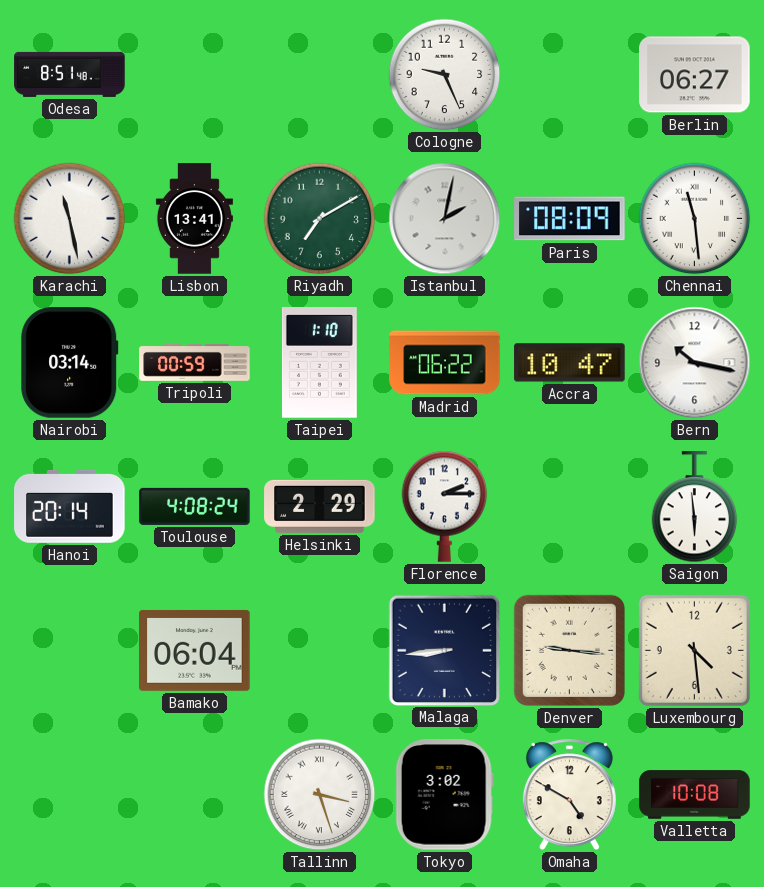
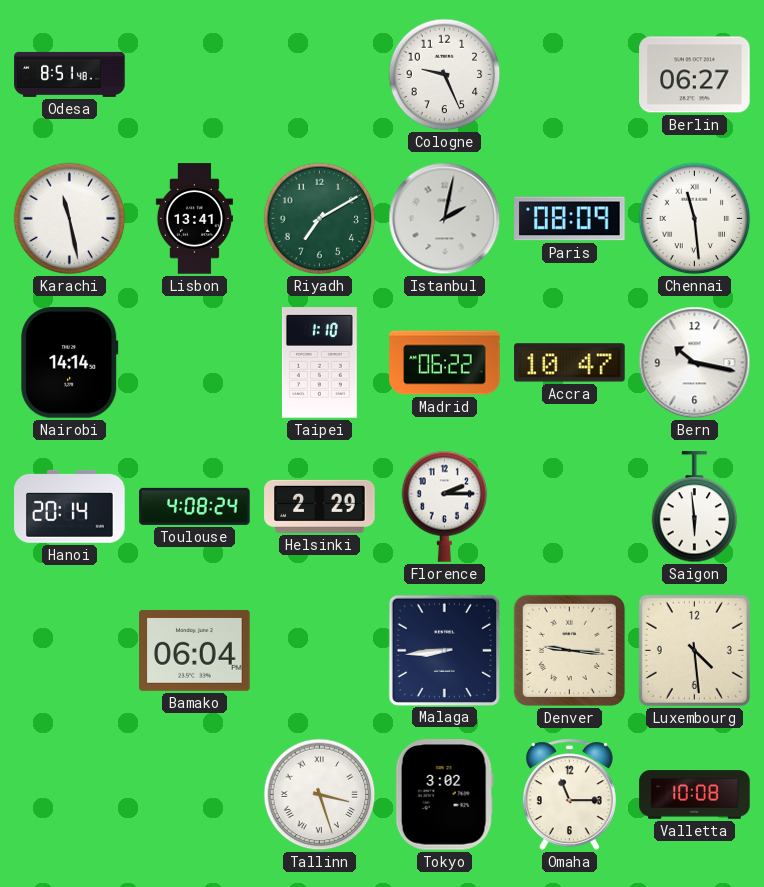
Nairobi: 03:14 -> 14:14 (70, 363)
Tripoli: 00:59 -> none (195, 362)
Omaha: 4:50 -> 11:15 (569, 795)
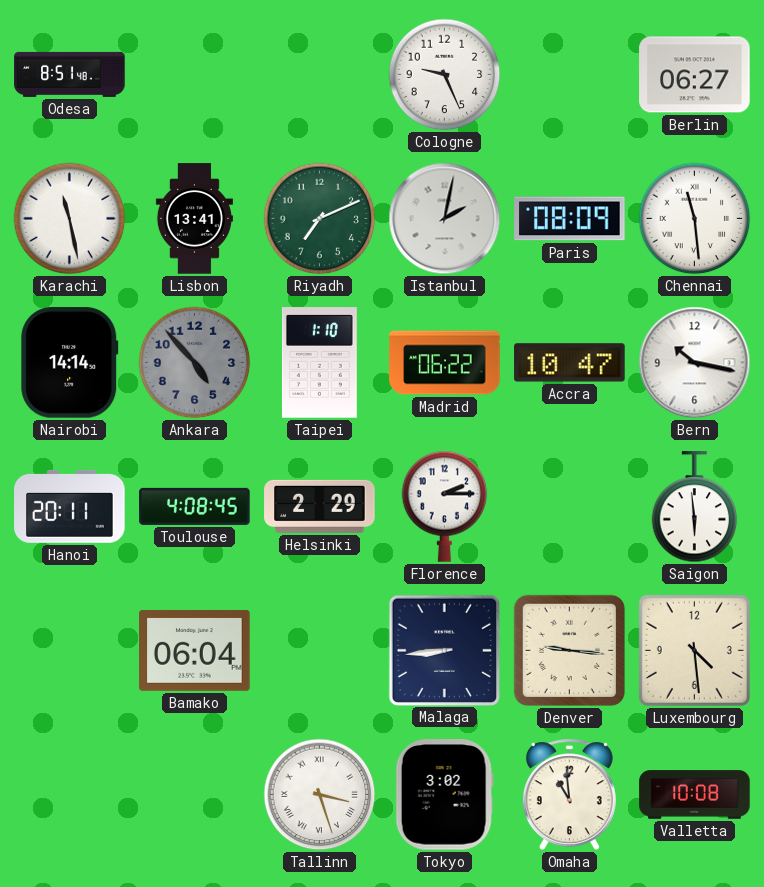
Riyadh: 7:10 -> 7:11 (320, 219)
Ankara: none -> 4:53 (195, 363)
Hanoi: 20:14 -> 20:11 (70, 506)
Toulouse: 4:08:24 -> 4:08:45 (195, 506)
Omaha: 11:15 -> 10:59 (569, 795)
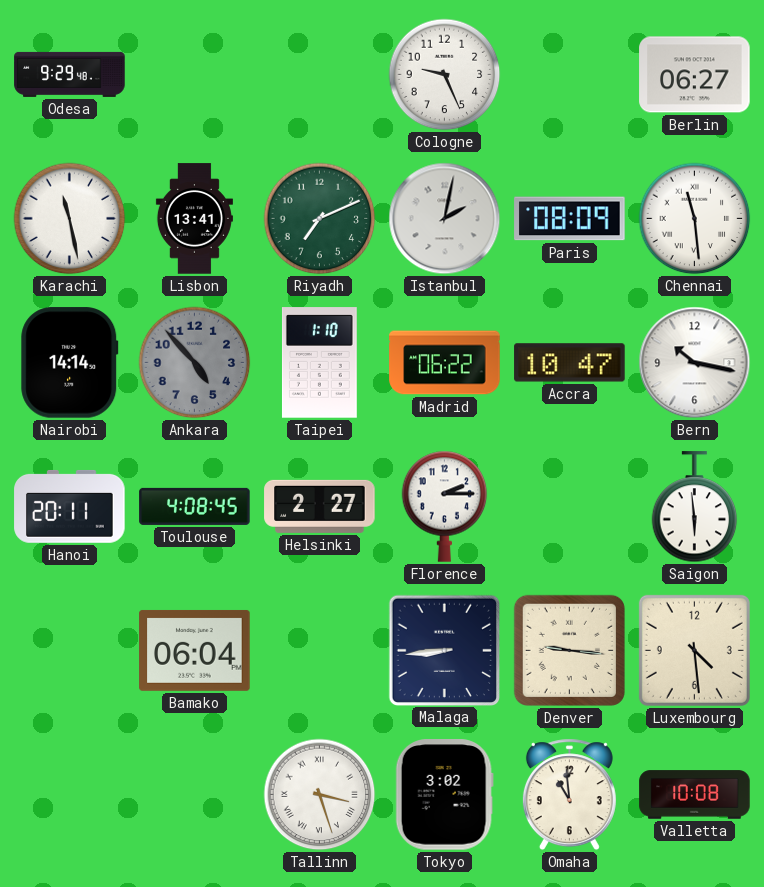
Odesa: 8:51 -> 9:29 (70, 74)
Helsinki: 2:29 -> 2:27 (320, 506)
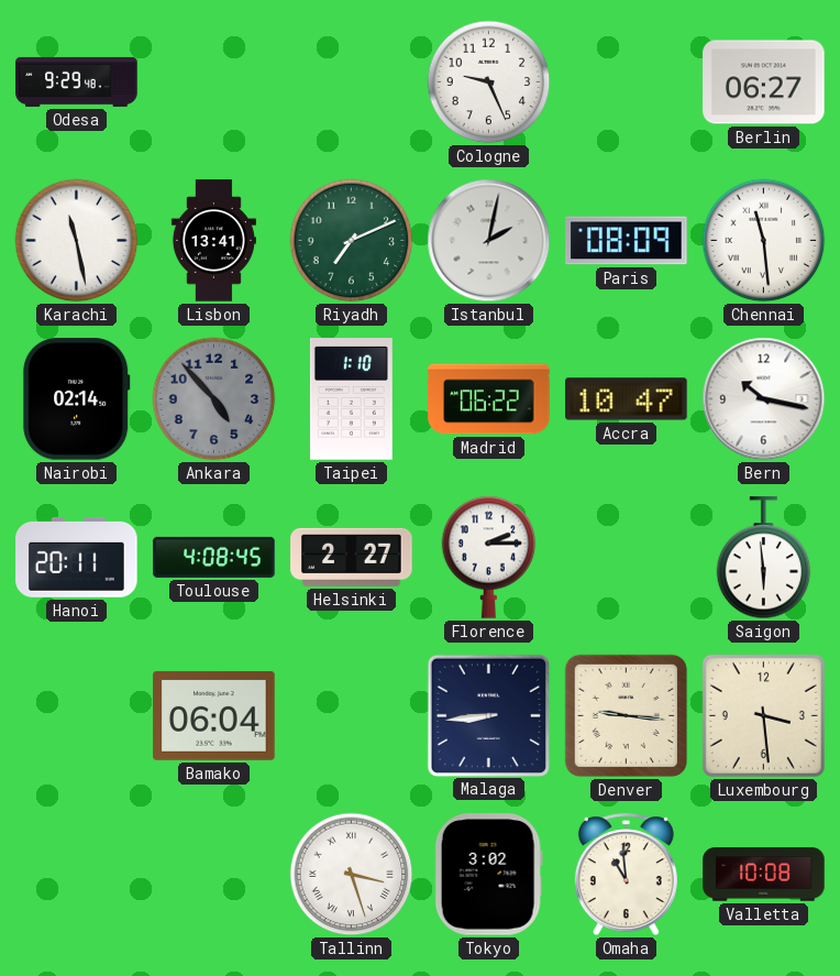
Nairobi: 14:14 -> 02:14 (77, 399)
Luxembourg: 4:29 -> 3:29 (763, 715)
